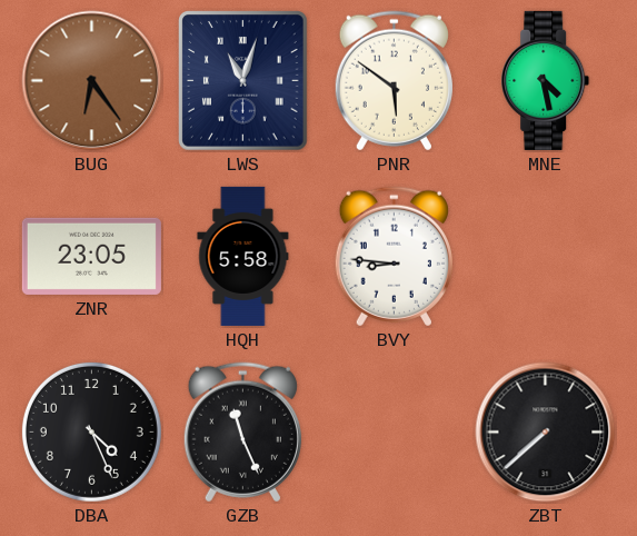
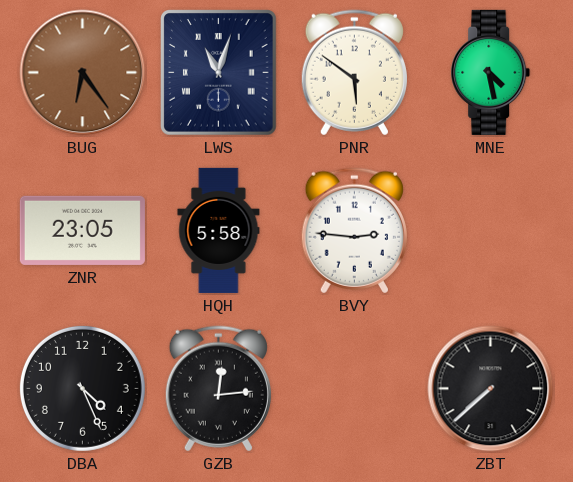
BVY: 8:46 -> 2:46 (354, 231)
GZB: 11:26 -> 12:14 (218, 389)
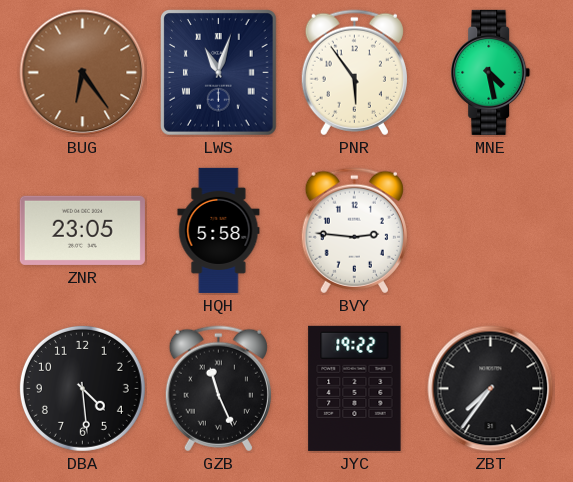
PNR: 5:51 -> 5:54 (354, 73)
DBA: 4:26 -> 4:29 (82, 388)
GZB: 12:14 -> 11:26 (218, 389)
JYC: none -> 19:22 (355, 388)
ZBT: 7:38 -> 7:36 (491, 389)
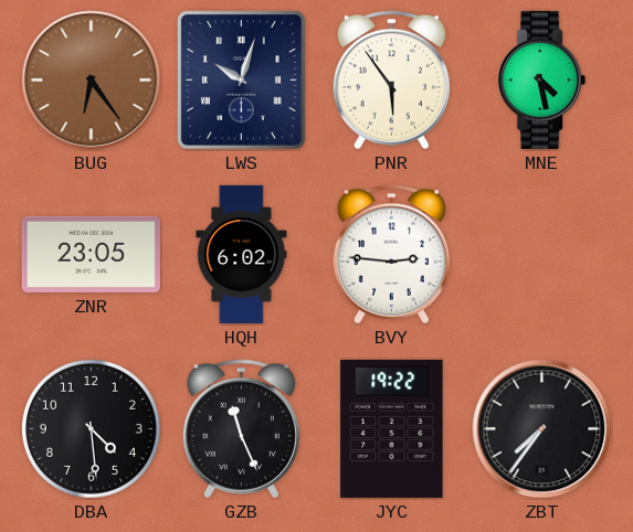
LWS: 11:03 -> 10:03 (242, 81)
HQH: 5:58 -> 6:02 (242, 254)
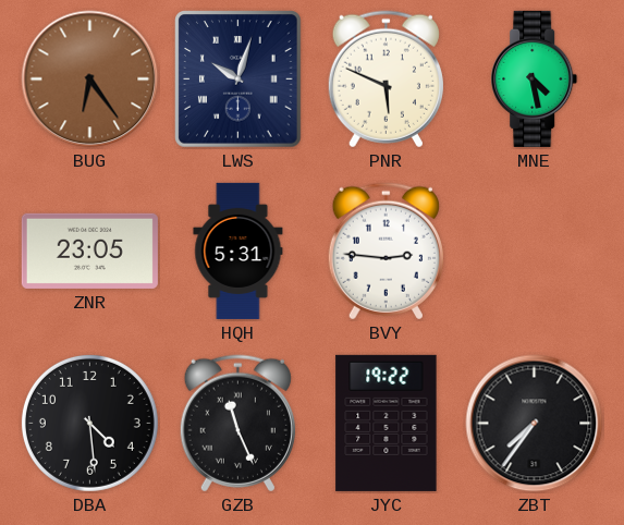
PNR: 5:54 -> 5:49 (386, 80)
HQH: 6:02 -> 5:31 (238, 251)
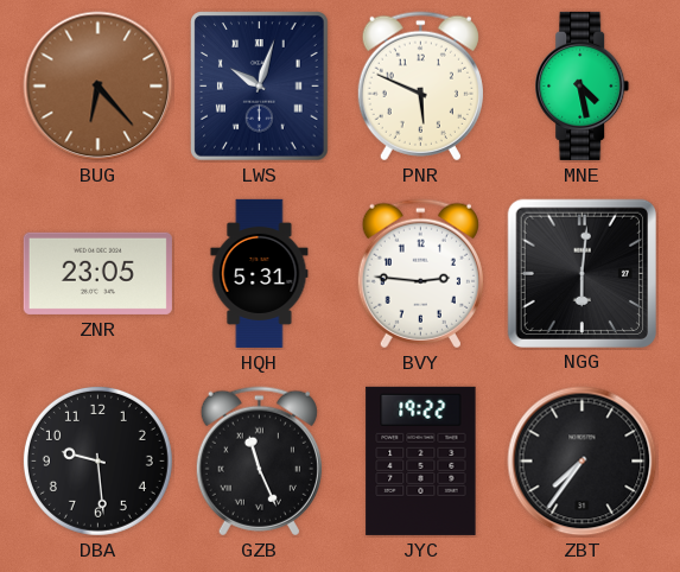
BUG: 6:24 -> 6:23 (98, 87)
NGG: none -> 6:01 (582, 273)
DBA: 4:29 -> 9:29 (97, 460)
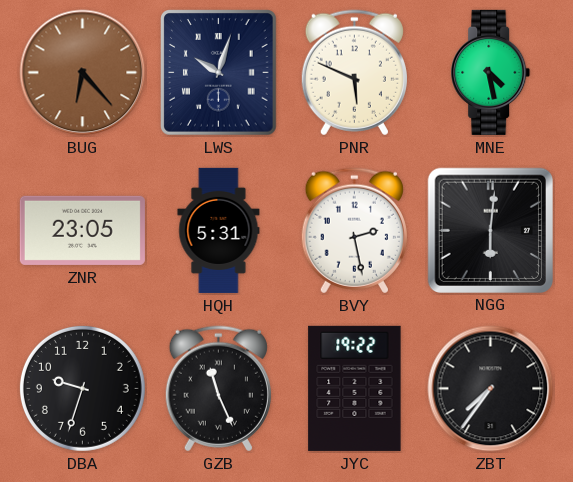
BVY: 2:46 -> 2:28 (354, 231)
DBA: 9:29 -> 9:33 (82, 388)
